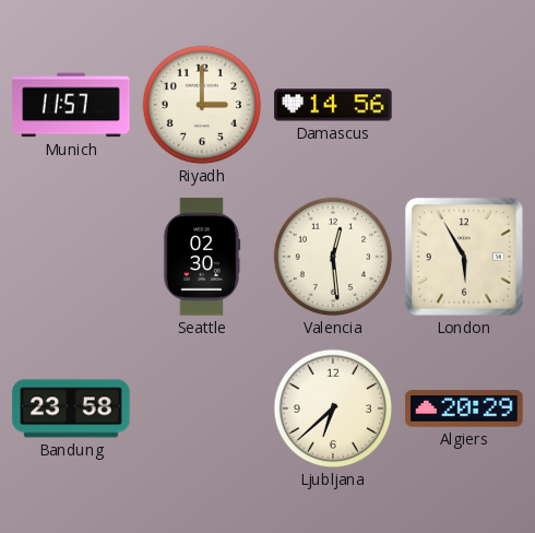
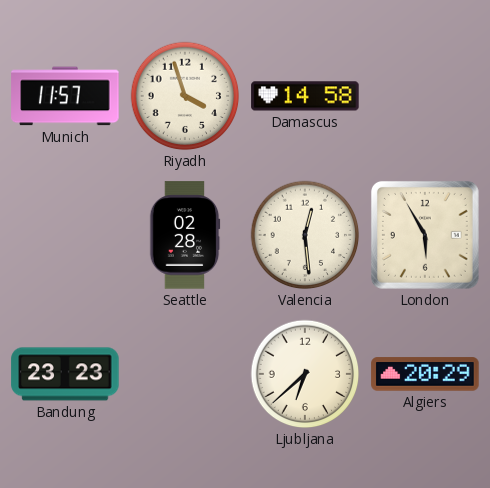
Riyadh: 3:00 -> 3:57 (185, 96)
Damascus: 14:56 -> 14:58 (305, 96)
Seattle: 02:30 -> 02:28 (185, 235)
Bandung: 23:58 -> 23:23 (65, 374)
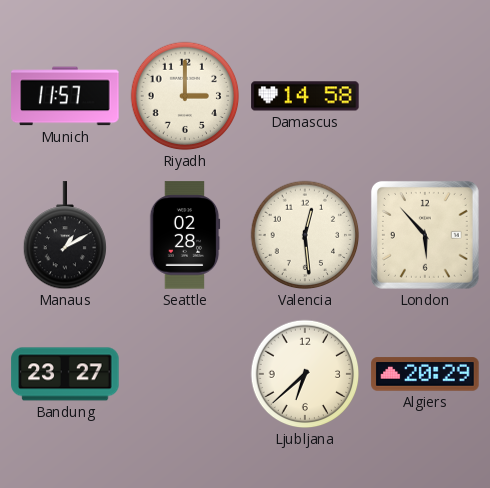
Riyadh: 3:57 -> 3:00 (185, 96)
Manaus: none -> 1:10 (64, 236)
London: 5:55 -> 5:53 (425, 235)
Bandung: 23:23 -> 23:27 (65, 374)
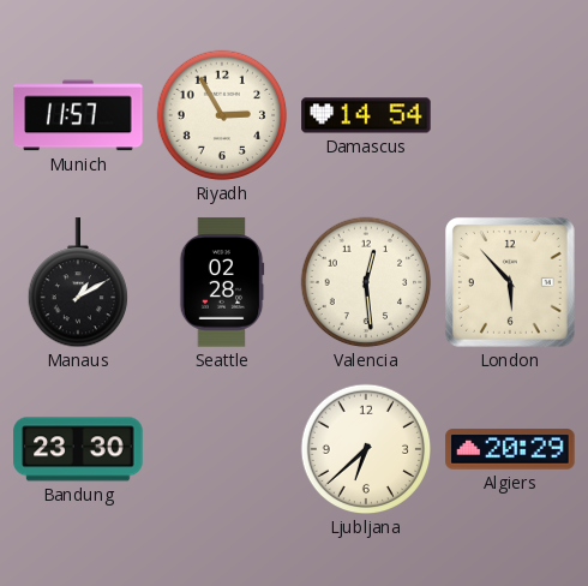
Riyadh: 3:00 -> 2:55 (222, 115)
Damascus: 14:58 -> 14:54 (366, 115)
Bandung: 23:27 -> 23:30 (78, 449)
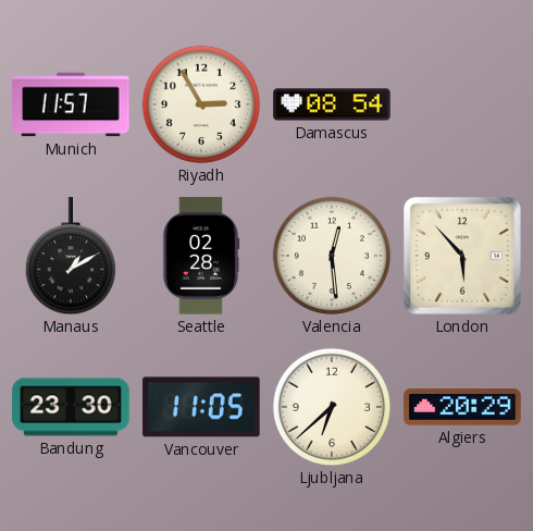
Damascus: 14:54 -> 08:54 (332, 104)
Vancouver: none -> 11:05 (201, 407)
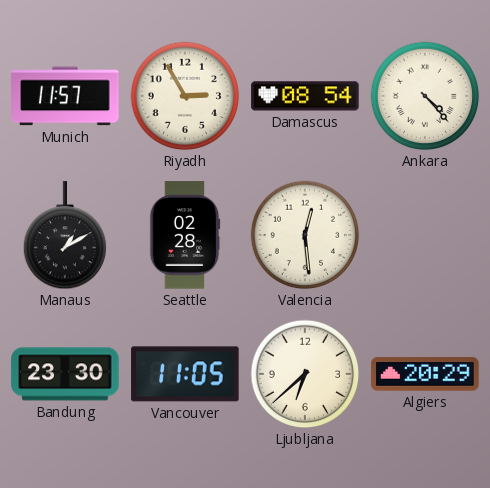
Ankara: none -> 4:23 (425, 96)
London: 5:53 -> none (462, 256)
